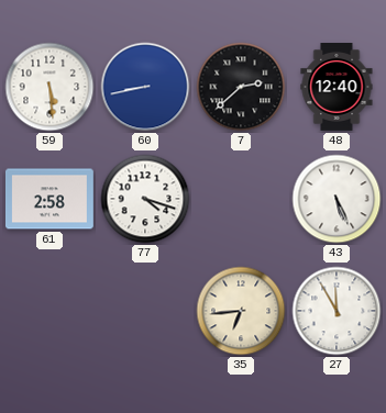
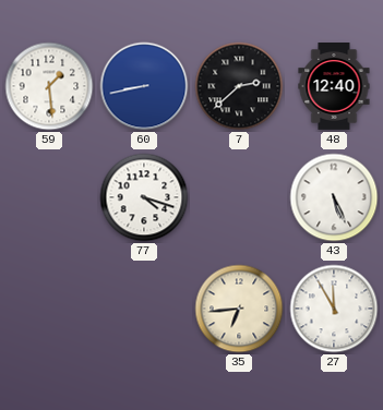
59: 5:29 -> 1:29 (49, 86)
61: 2:58 -> none (49, 199)
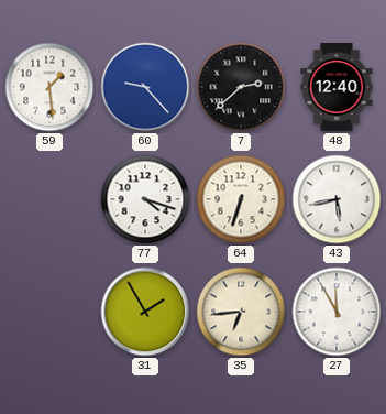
60: 8:43 -> 9:23 (145, 87)
64: none -> 6:33 (241, 199)
43: 5:26 -> 5:43 (337, 199)
31: none -> 1:55 (145, 312)
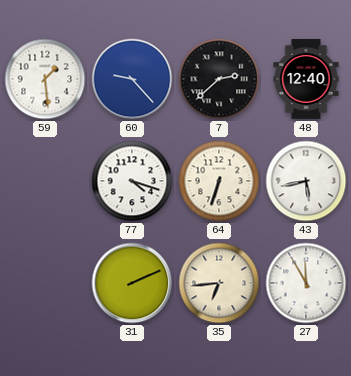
31: 1:55 -> 2:11 (132, 283)
